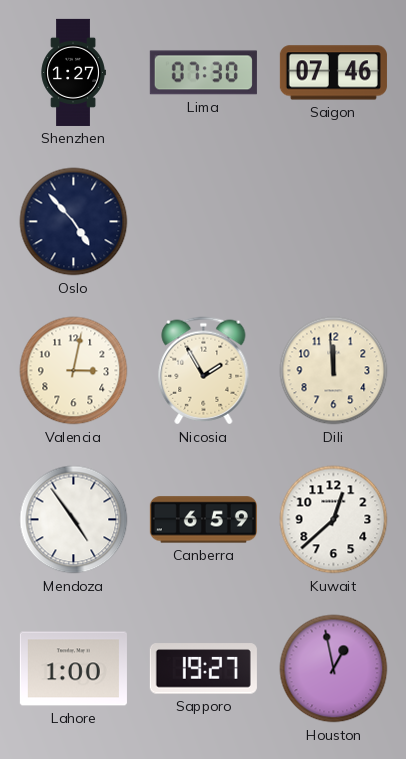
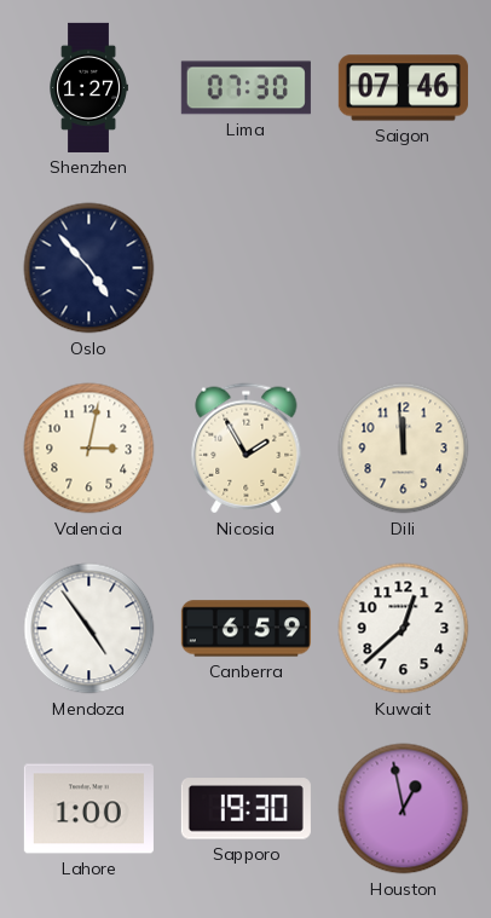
Sapporo: 19:27 -> 19:30 (245, 809)
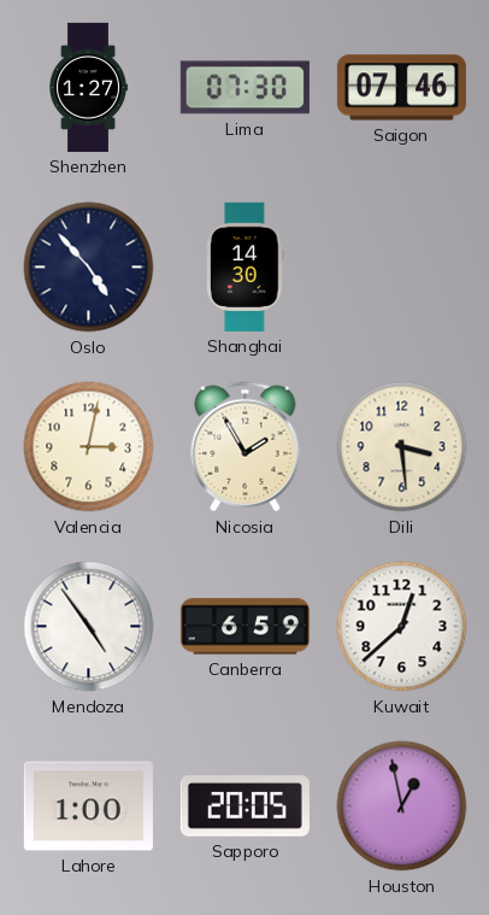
Shanghai: none -> 14:30 (246, 266)
Dili: 11:59 -> 3:29 (402, 447)
Sapporo: 19:30 -> 20:05 (244, 807)
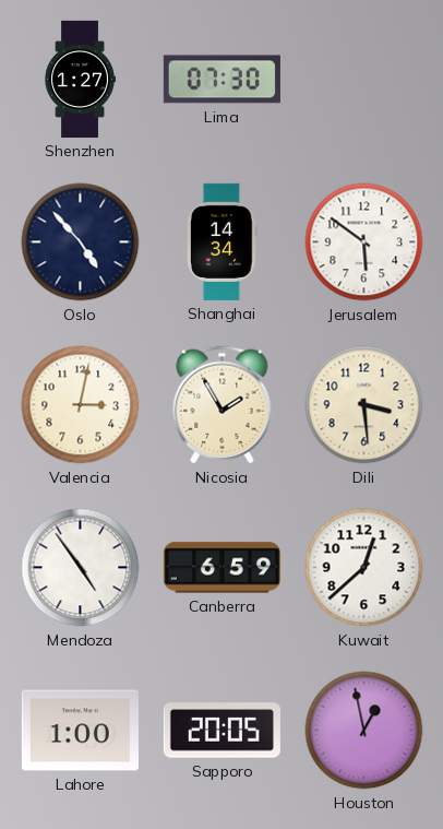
Saigon: 07:46 -> none (401, 88)
Shanghai: 14:30 -> 14:34 (223, 241)
Jerusalem: none -> 5:51 (364, 242)
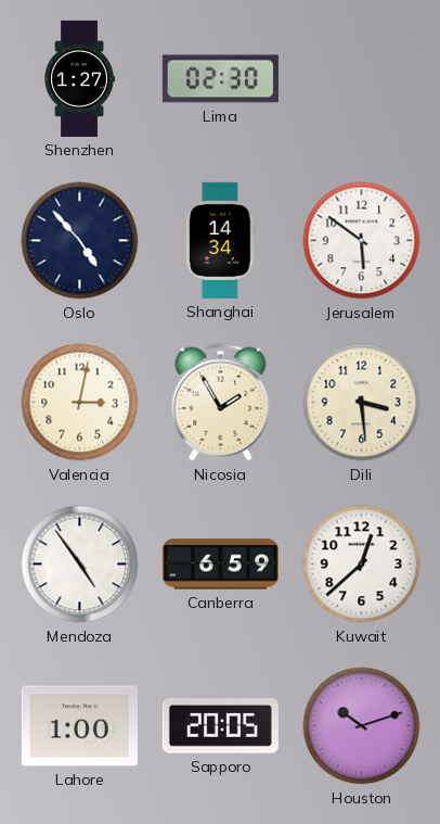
Lima: 07:30 -> 02:30 (220, 79)
Houston: 12:58 -> 10:12 (362, 726)
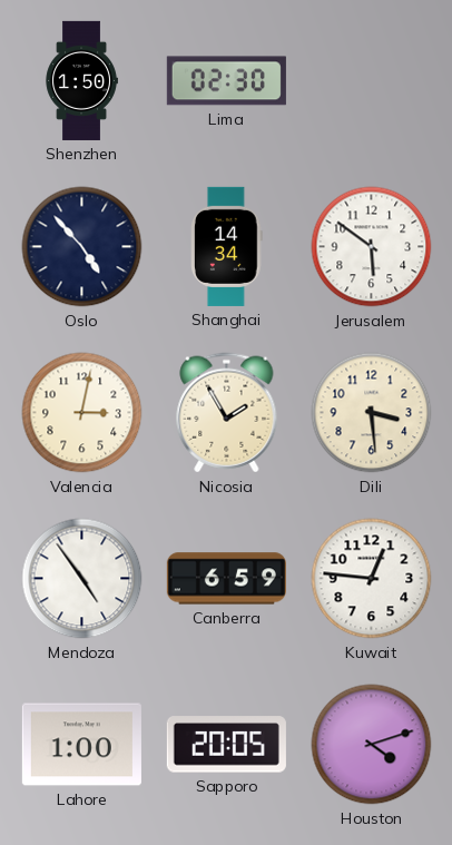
Shenzhen: 1:27 -> 1:50 (81, 80)
Kuwait: 12:38 -> 12:46 (372, 579)
Houston: 10:12 -> 4:12 (372, 745)
